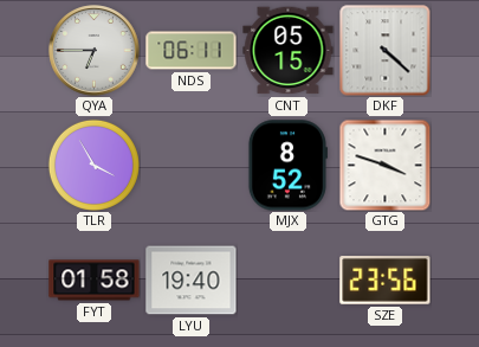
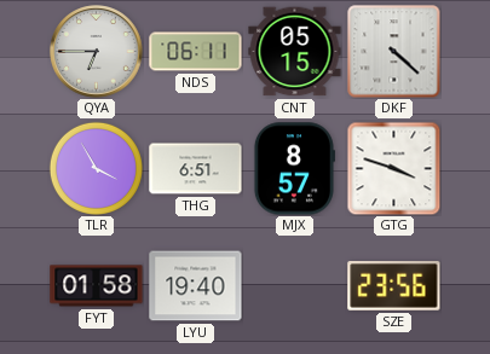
THG: none -> 6:51 (196, 169)
MJX: 8:52 -> 8:57 (294, 169)
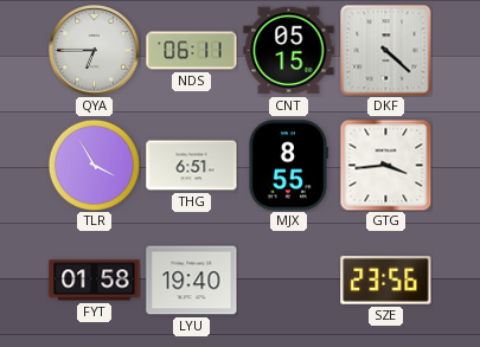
MJX: 8:57 -> 8:55 (288, 166)
GTG: 3:48 -> 3:44 (385, 165)
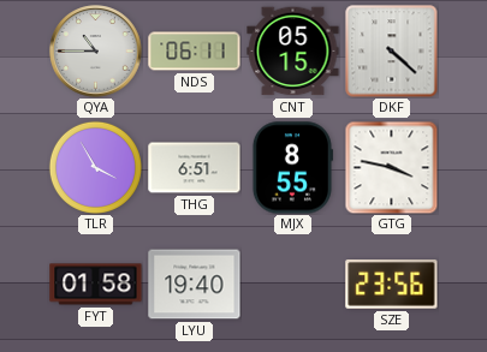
QYA: 6:45 -> 10:45 (96, 52)
GTG: 3:44 -> 3:47 (391, 167)
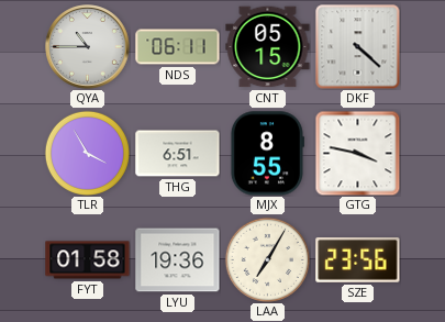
LYU: 19:40 -> 19:36 (178, 260)
LAA: none -> 7:05 (267, 259)
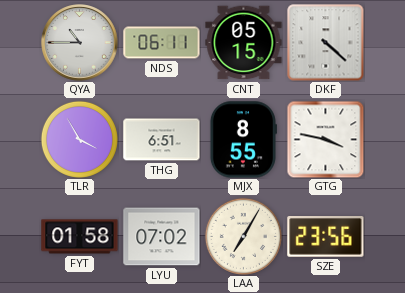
LYU: 19:36 -> 07:02 (162, 237)
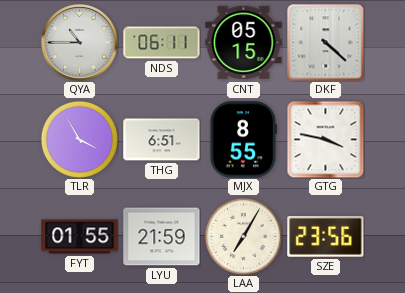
FYT: 01:58 -> 01:55 (80, 237)
LYU: 07:02 -> 21:59 (162, 237)
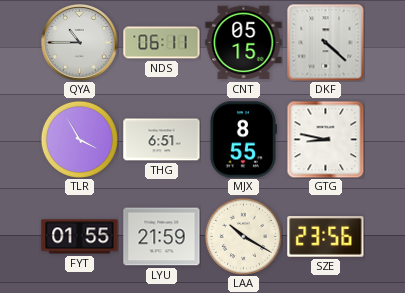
GTG: 3:47 -> 8:47 (325, 139)
LAA: 7:05 -> 10:20 (243, 236)
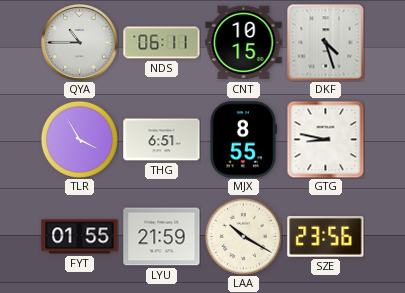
CNT: 05:15 -> 10:15 (244, 43)
DKF: 4:22 -> 4:27 (326, 43)
